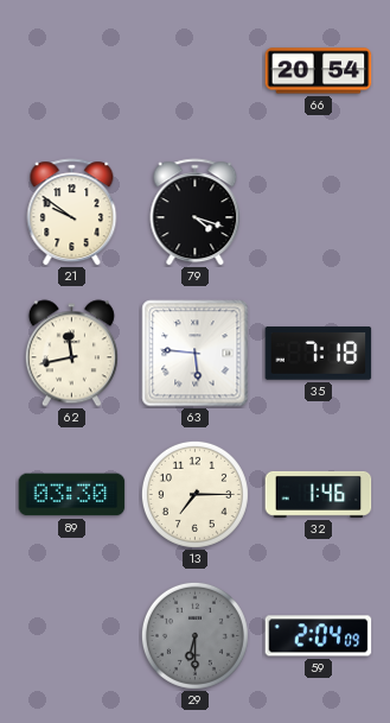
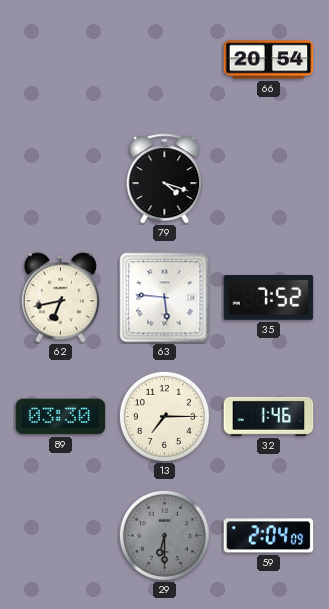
21: 9:51 -> none (72, 213)
62: 11:43 -> 6:43 (60, 298)
35: 7:18 -> 7:52 (269, 298)
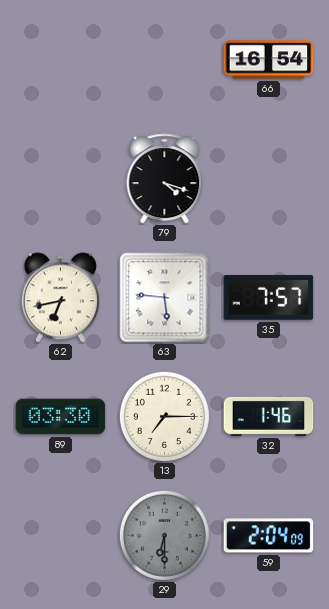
66: 20:54 -> 16:54 (269, 60)
35: 7:52 -> 7:57 (269, 298)
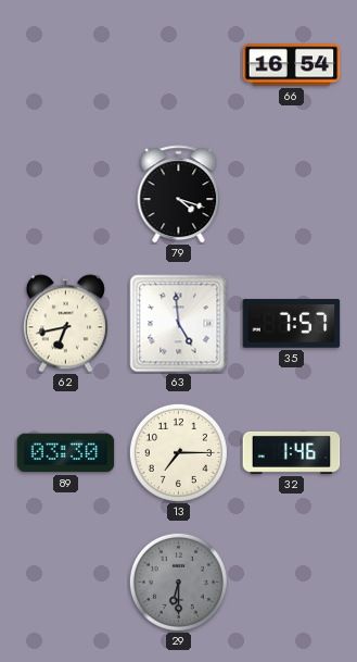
63: 5:46 -> 4:59 (179, 324)
59: 2:04 -> none (269, 536)
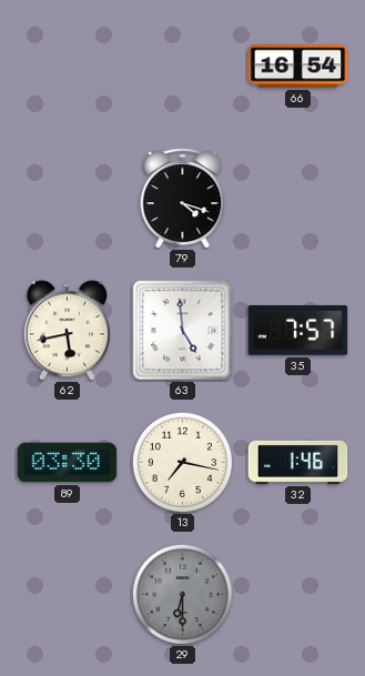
62: 6:43 -> 5:43 (67, 331)
13: 7:15 -> 7:17 (182, 462)
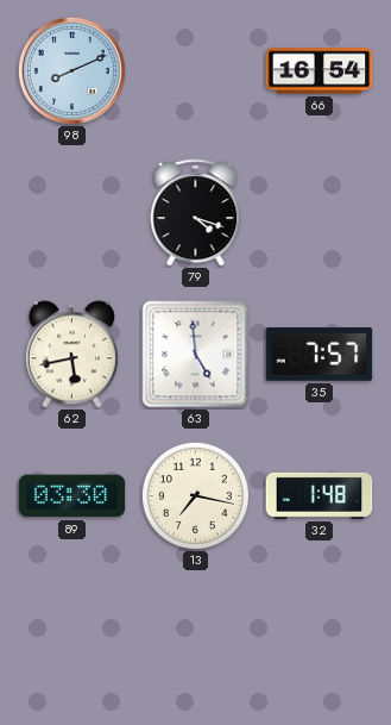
98: none -> 8:11 (71, 70)
32: 1:46 -> 1:48 (320, 495)
29: 6:30 -> none (182, 594)
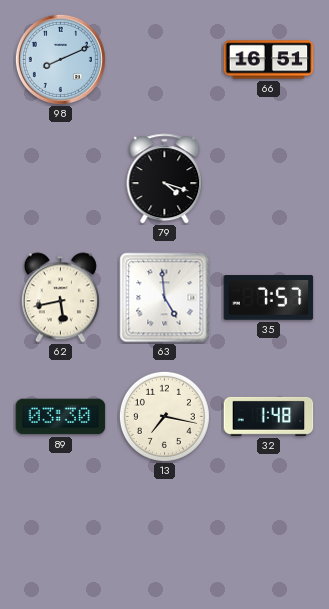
66: 16:54 -> 16:51 (269, 60)
